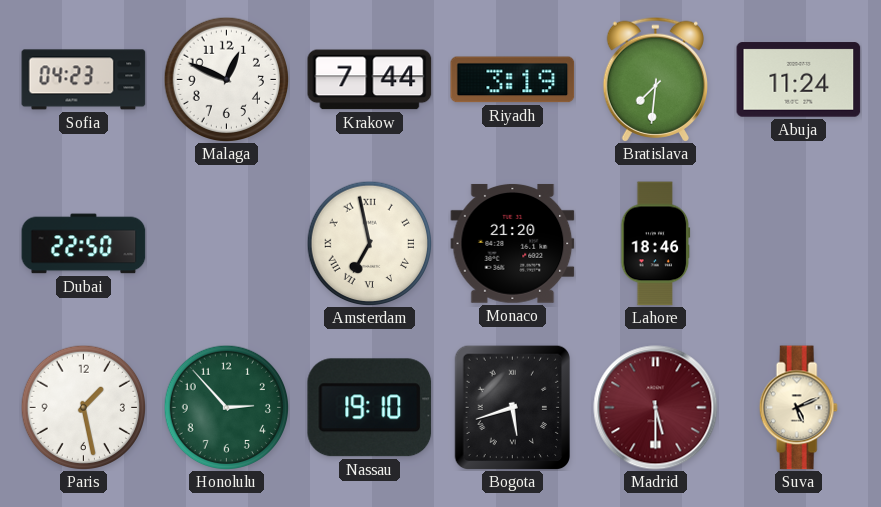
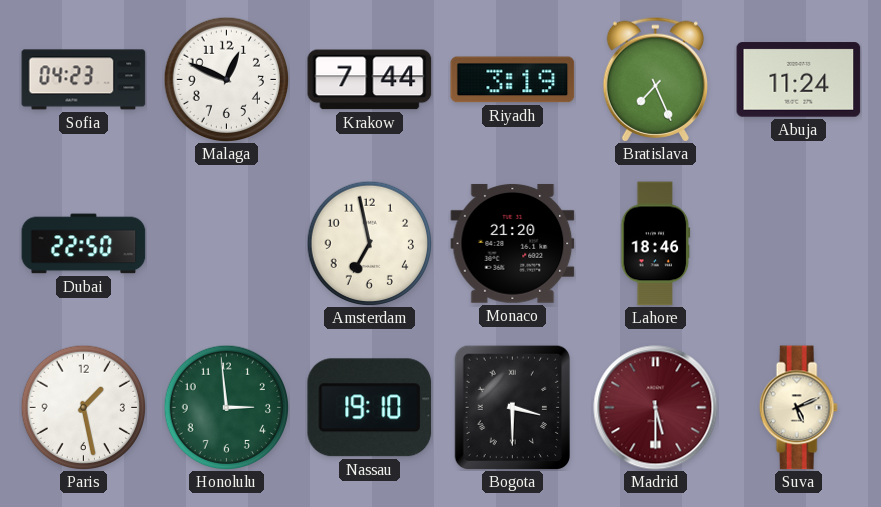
Bratislava: 7:31 -> 7:26 (655, 79)
Amsterdam numerals: Roman -> Arabic (369, 243)
Honolulu: 2:53 -> 2:59 (226, 407)
Bogota: 5:42 -> 3:30 (512, 407)
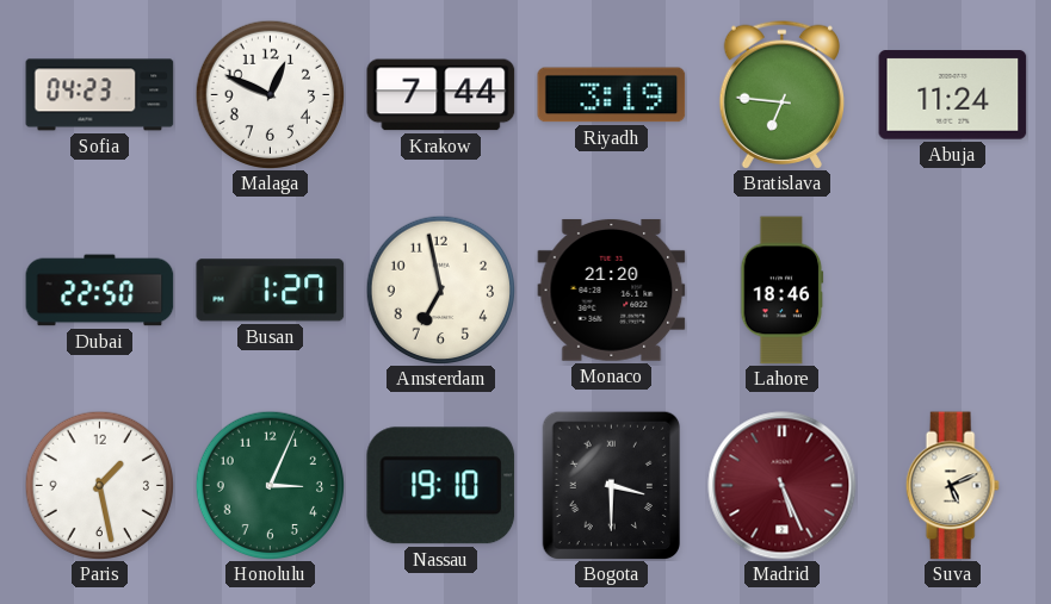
Bratislava: 7:26 -> 6:46 (781, 94)
Busan: none -> 1:27 (271, 291)
Honolulu: 2:59 -> 3:04 (270, 485)
Madrid: 5:30 -> 5:26 (783, 486)
